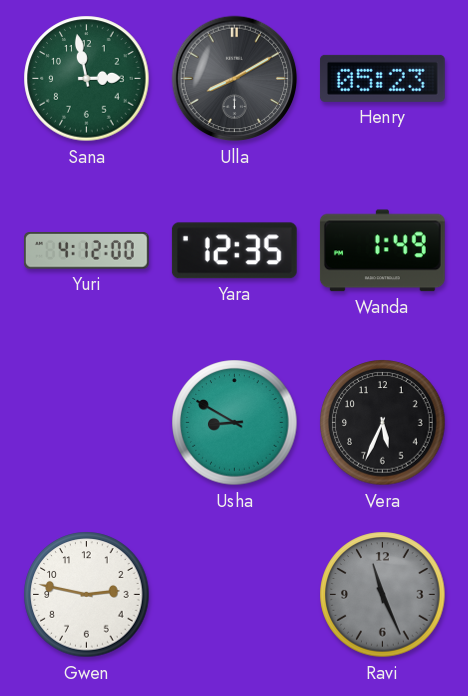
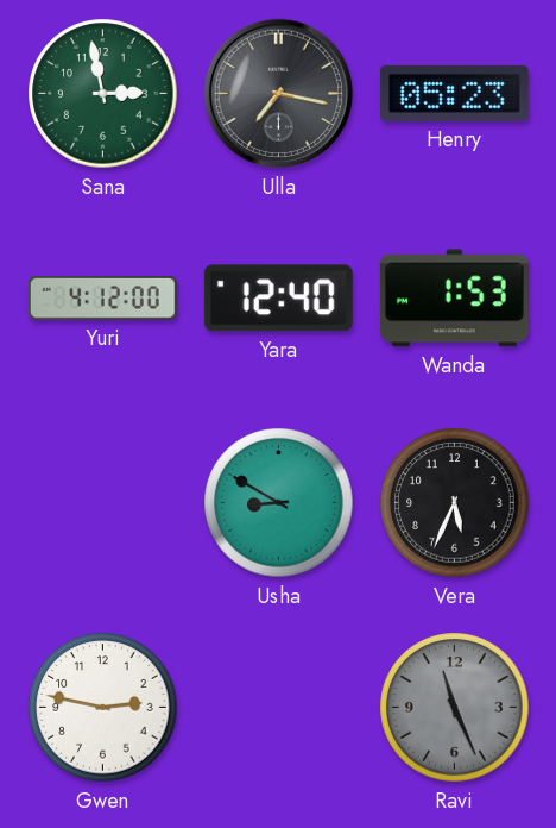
Ulla: 8:10 -> 7:17 (279, 94)
Yara: 12:35 -> 12:40 (278, 299)
Wanda: 1:49 -> 1:53 (454, 299)
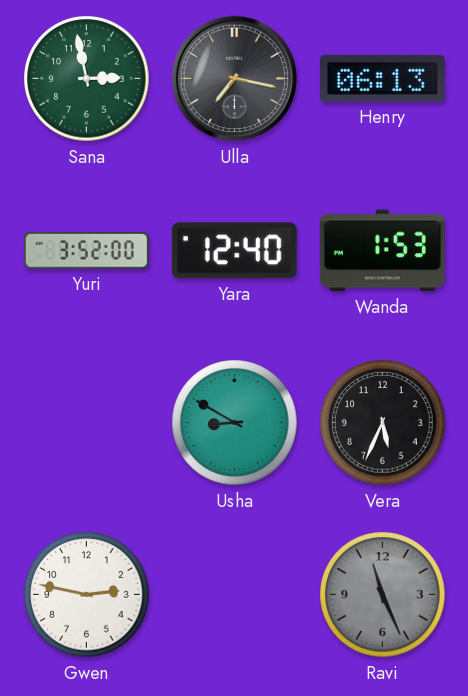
Henry: 05:23 -> 06:13 (382, 78)
Yuri: 4:12 -> 3:52 (86, 251)
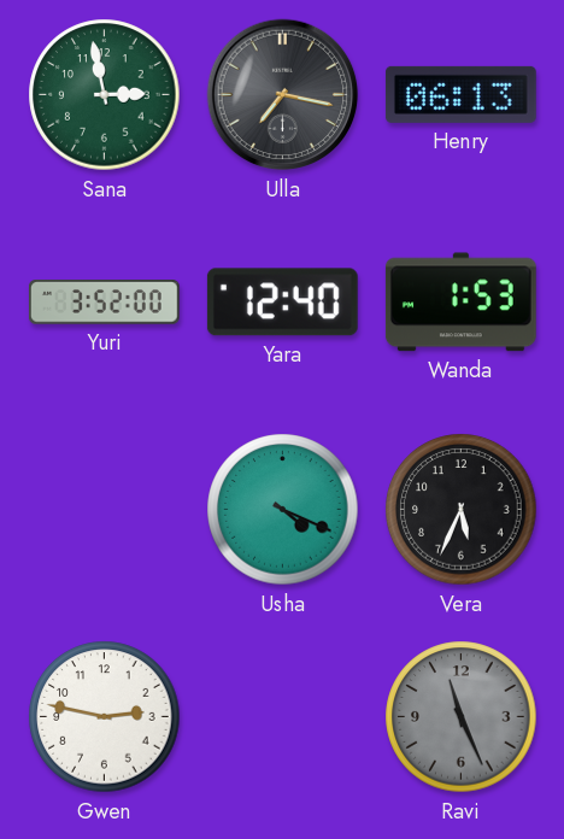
Usha: 8:50 -> 4:19 (283, 510)
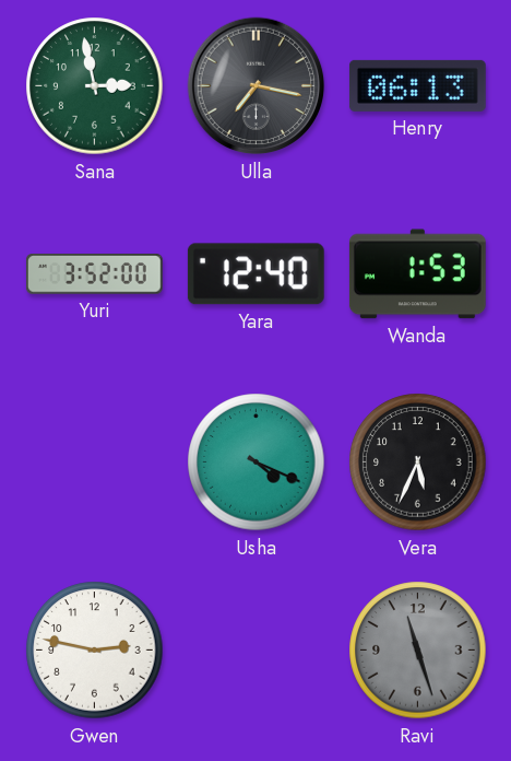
Ravi: 11:26 -> 11:27 (418, 651)
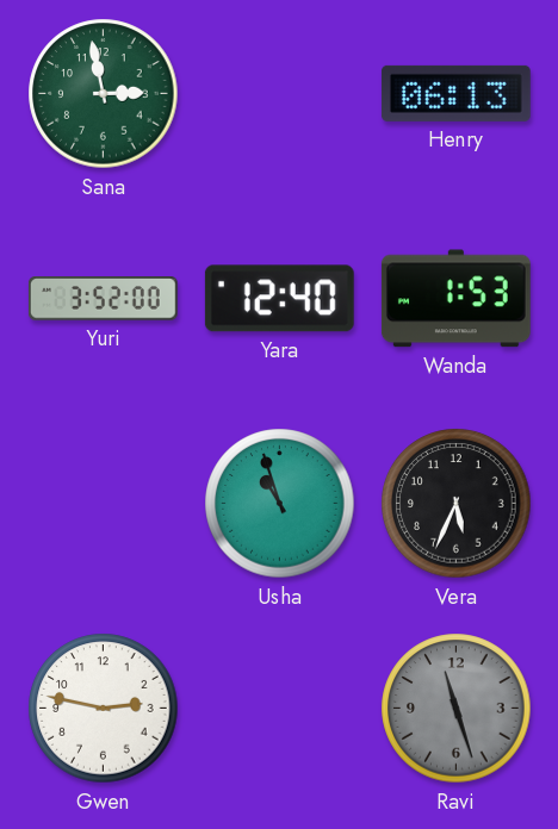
Ulla: 7:17 -> none (257, 86)
Usha: 4:19 -> 10:57 (280, 504)
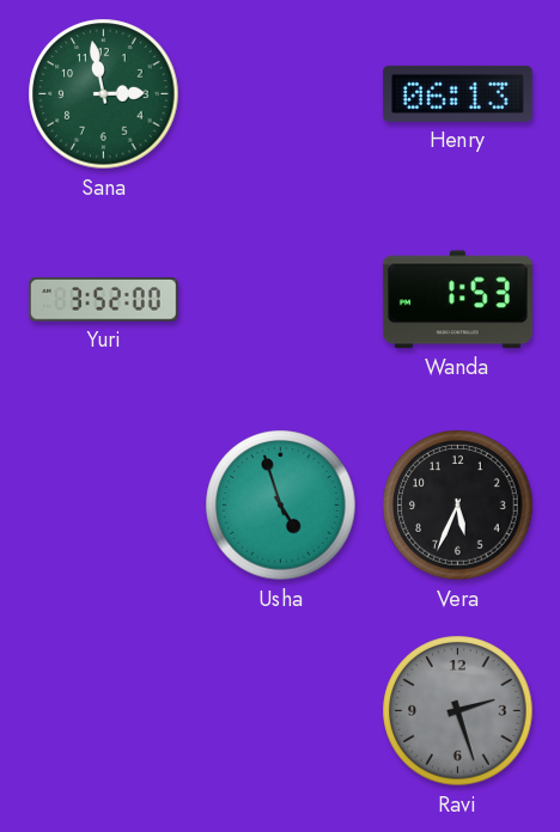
Yara: 12:40 -> none (279, 299)
Usha: 10:57 -> 4:57 (281, 506)
Gwen: 2:47 -> none (104, 709)
Ravi: 11:27 -> 2:27 (458, 711)
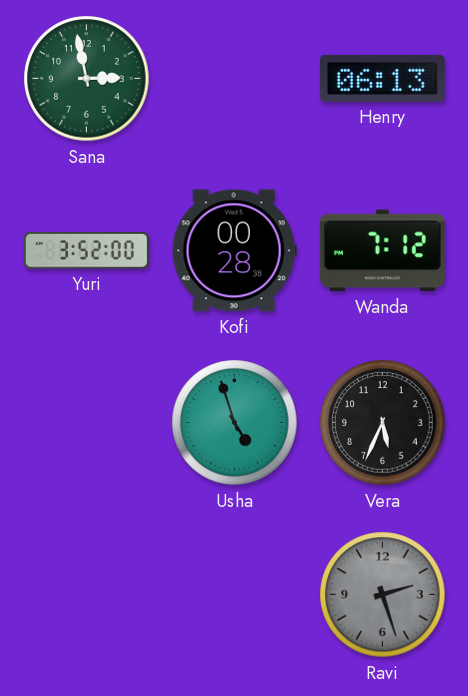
Kofi: none -> 00:28 (234, 251)
Wanda: 1:53 -> 7:12 (382, 251)
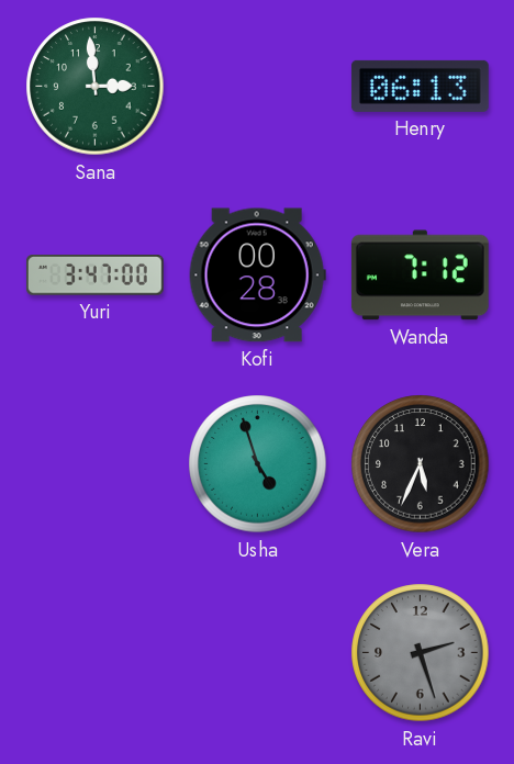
Sana: 2:58 -> 2:59 (96, 87)
Yuri: 3:52 -> 3:47 (94, 276)
